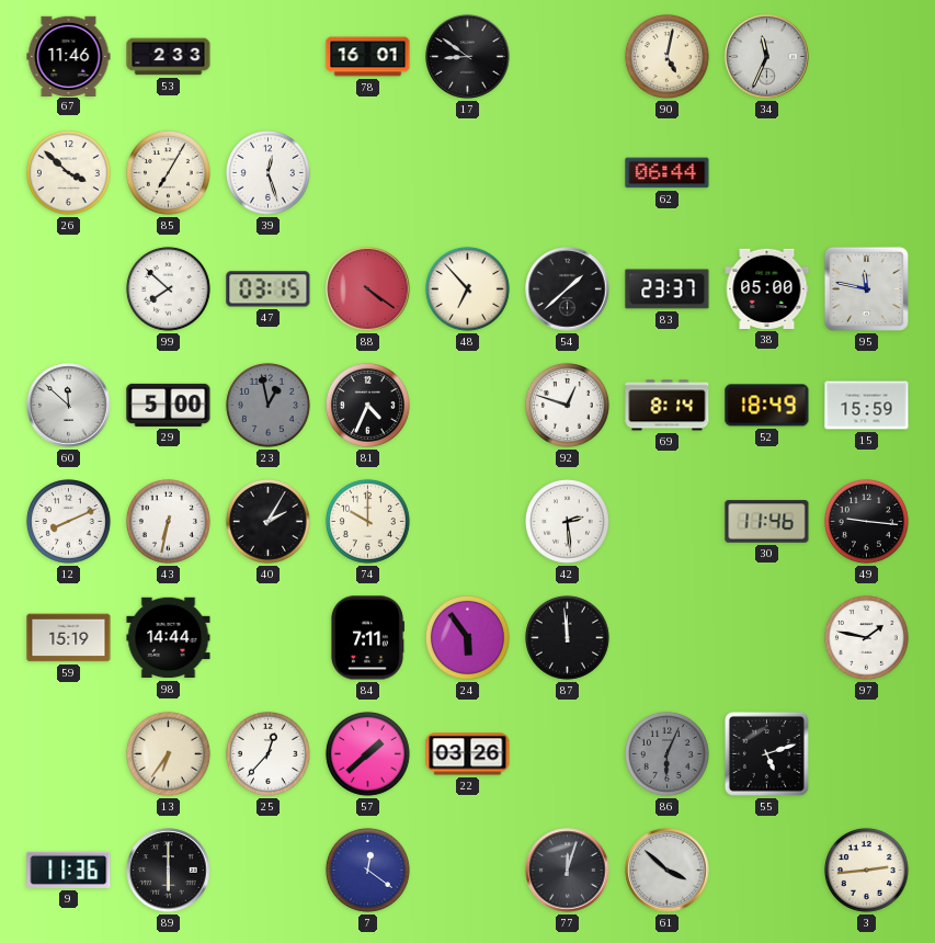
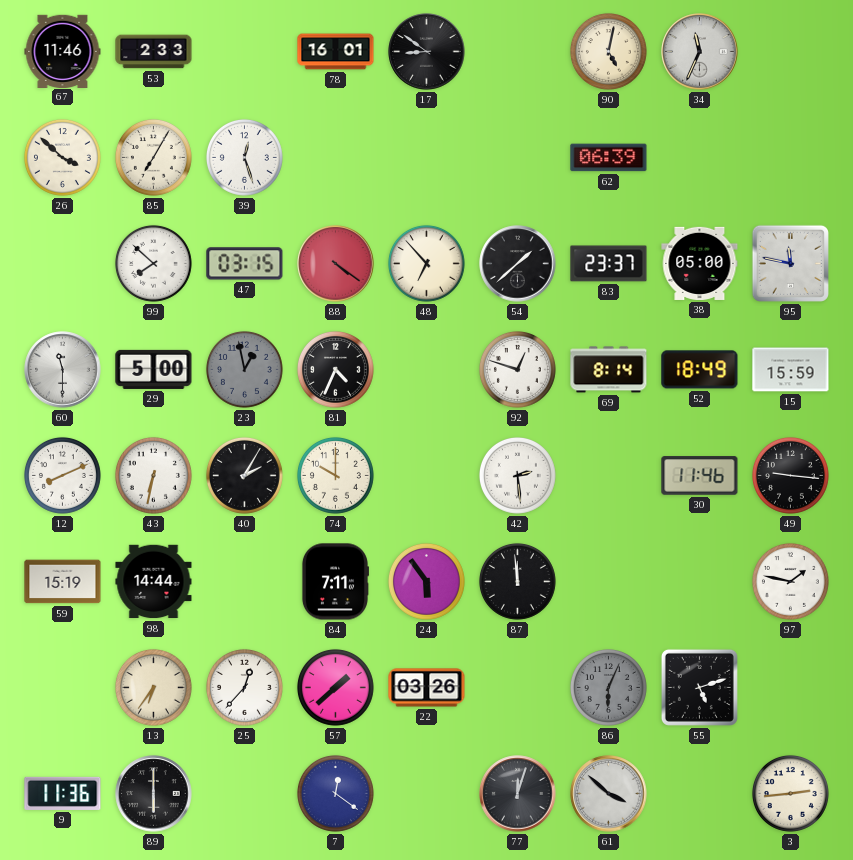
62: 06:44 -> 06:39 (609, 158)
60: 11:52 -> 11:30 (63, 370)
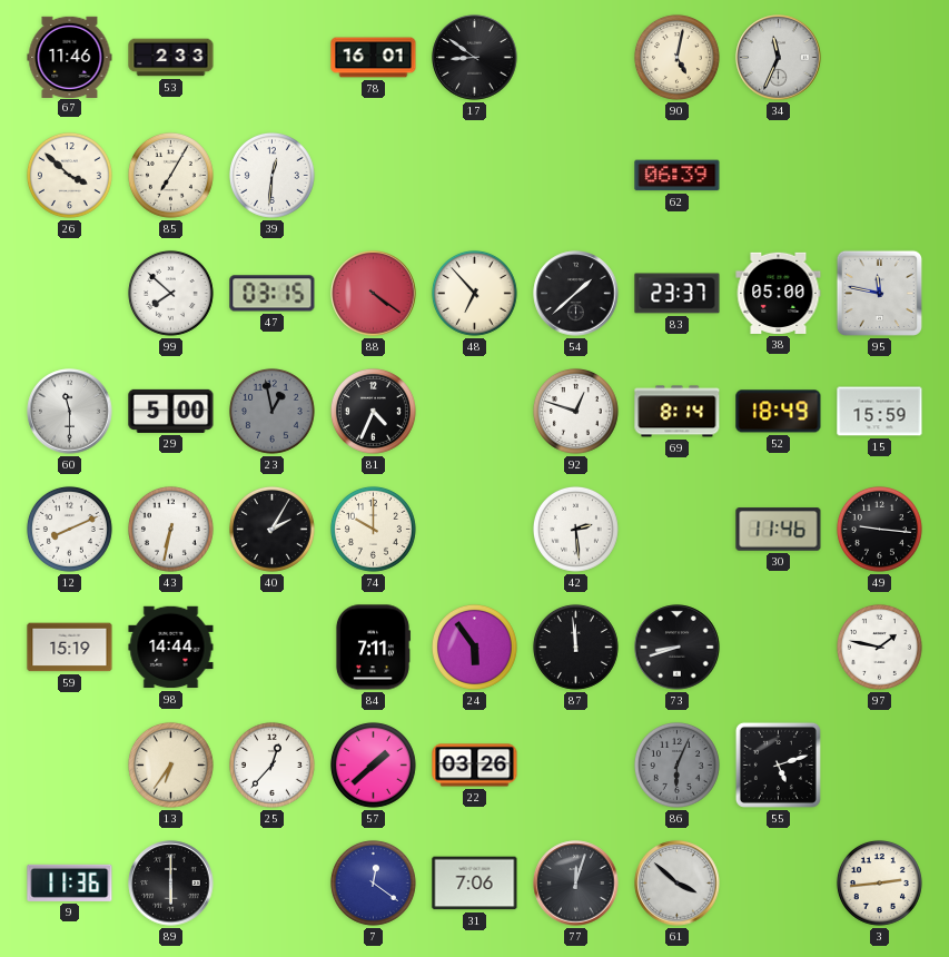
39: 12:27 -> 12:31 (271, 175)
73: none -> 8:42 (678, 648)
31: none -> 7:06 (475, 884)
